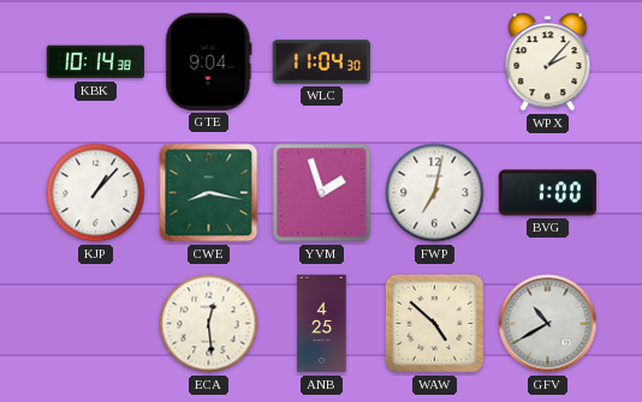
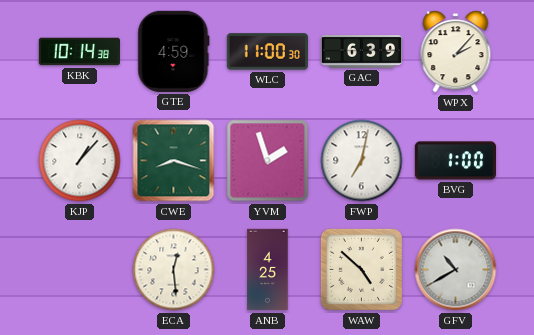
GTE: 9:04 -> 4:59 (174, 51)
WLC: 11:04 -> 11:00 (267, 52)
GAC: none -> 6:39 (361, 52)
CWE: 8:17 -> 8:18 (174, 161)
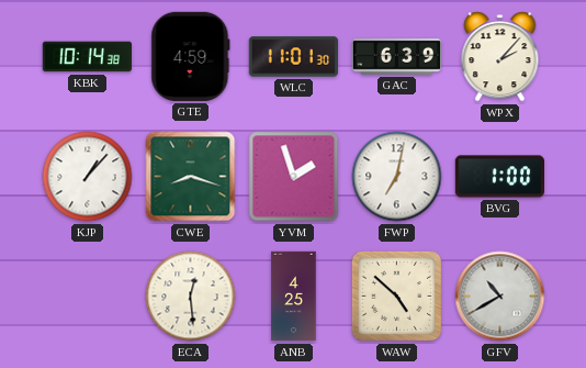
WLC: 11:00 -> 11:01 (293, 57)
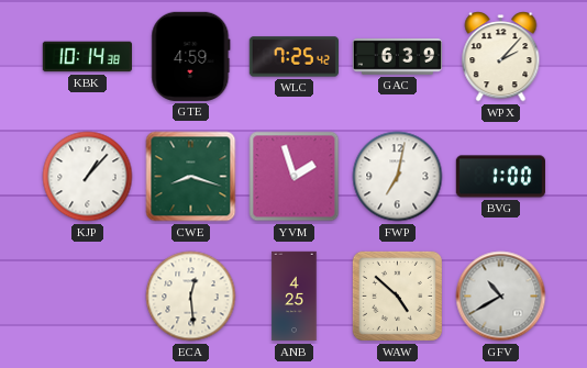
WLC: 11:01 -> 7:25 (293, 57)
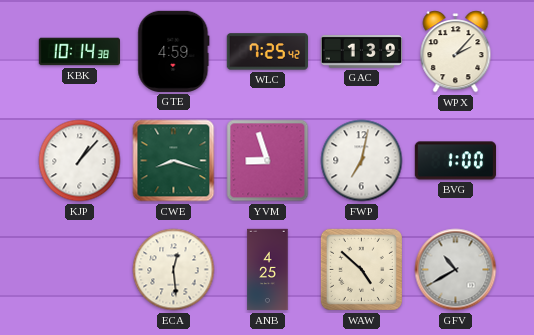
GAC: 6:39 -> 1:39 (361, 52)
YVM: 1:57 -> 8:57 (268, 161)
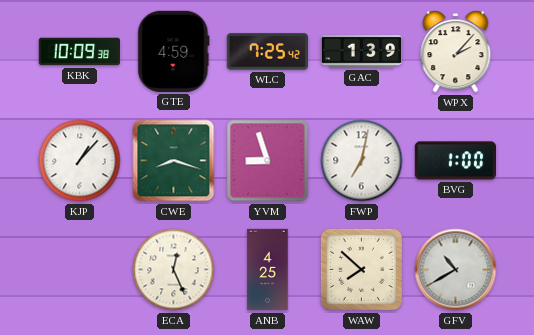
KBK: 10:14 -> 10:09 (79, 52)
ECA: 12:29 -> 12:26 (174, 270)
WAW: 4:52 -> 7:52 (361, 269)
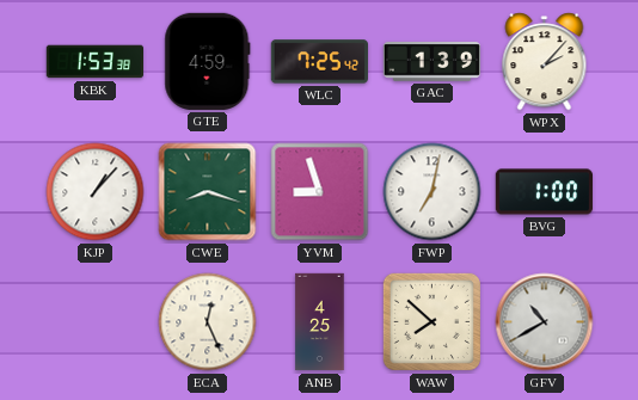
KBK: 10:09 -> 1:53 (94, 62)
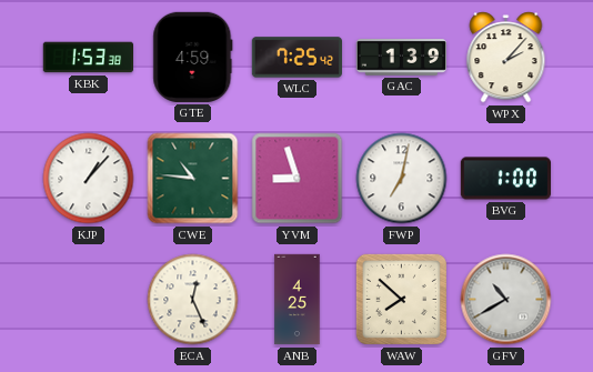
CWE: 8:18 -> 10:46 (193, 179)
